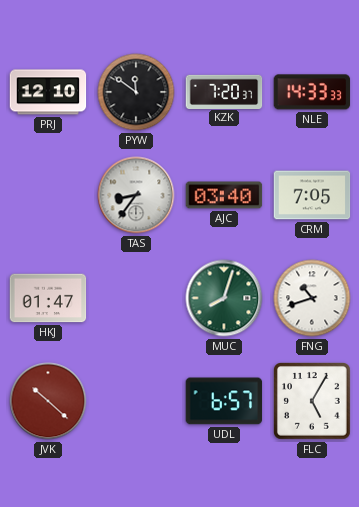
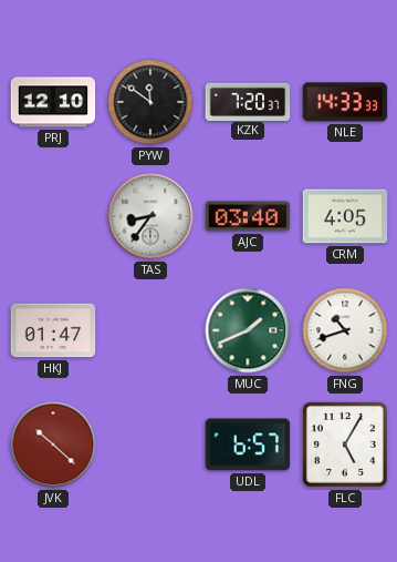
CRM: 7:05 -> 4:05 (345, 216)
MUC: 8:03 -> 1:41 (248, 330)
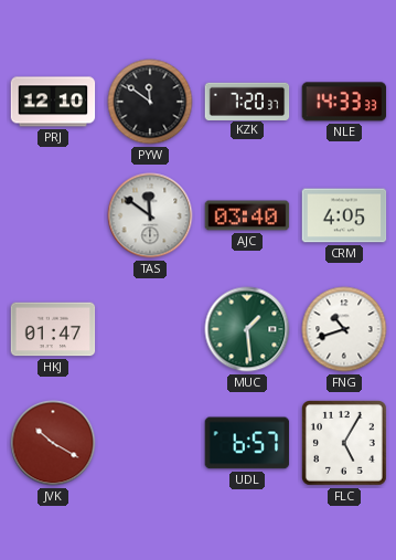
TAS: 8:36 -> 11:51 (150, 215)
MUC: 1:41 -> 1:29 (247, 329)
JVK: 10:22 -> 10:20 (53, 443)
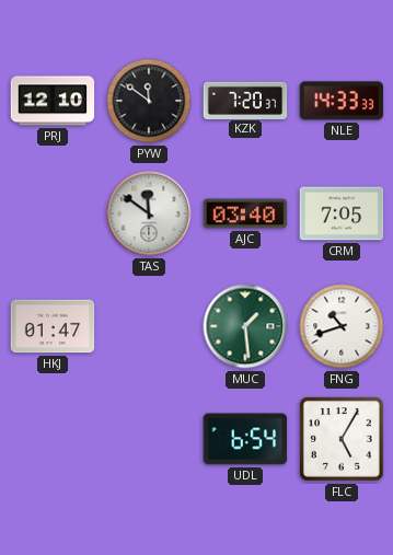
CRM: 4:05 -> 7:05 (342, 213)
JVK: 10:20 -> none (53, 443)
UDL: 6:57 -> 6:54 (245, 439)
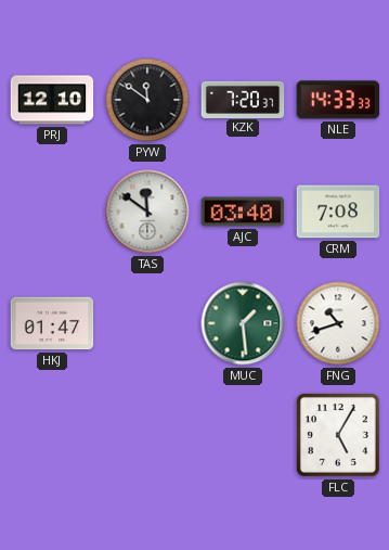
CRM: 7:05 -> 7:08 (338, 212)
UDL: 6:54 -> none (245, 439)
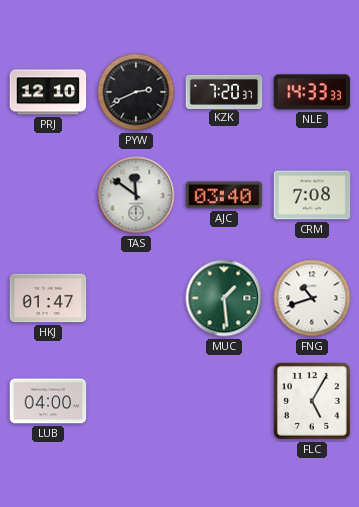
PYW: 11:51 -> 2:41 (136, 92)
LUB: none -> 04:00 (48, 401)
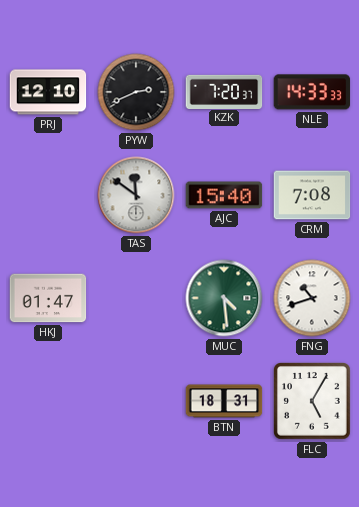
AJC: 03:40 -> 15:40 (224, 195)
MUC: 1:29 -> 4:29 (224, 298)
LUB: 04:00 -> none (48, 401)
BTN: none -> 18:31 (224, 401)
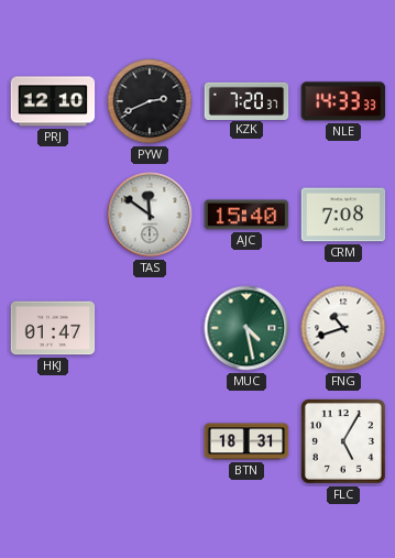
MUC: 4:29 -> 4:28 (246, 328)
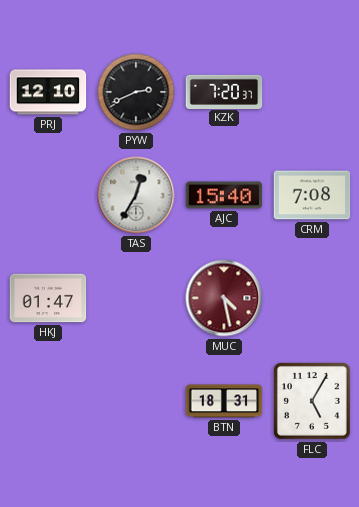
NLE: 14:33 -> none (343, 101)
TAS: 11:51 -> 12:35 (136, 195)
MUC dial: green -> burgundy (224, 298)
FNG: 10:42 -> none (343, 328)
